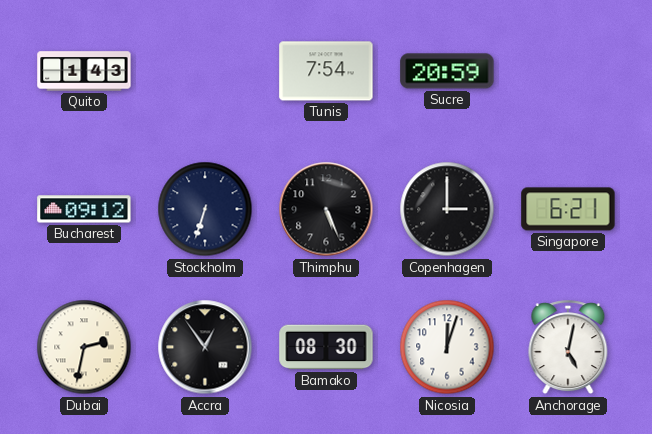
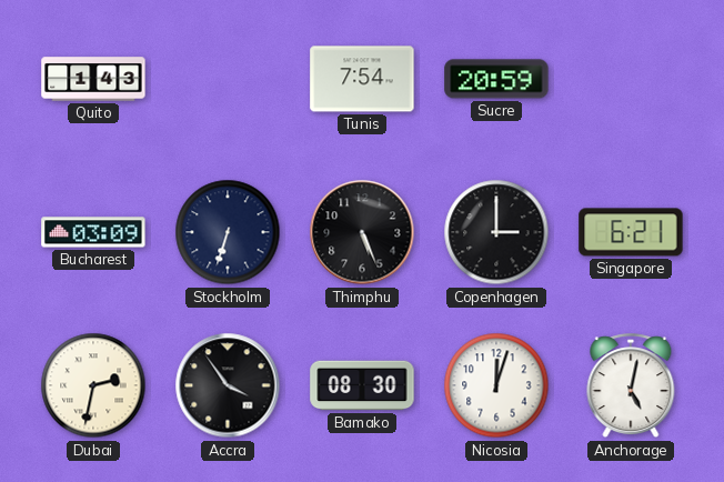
Bucharest: 09:12 -> 03:09 (93, 232)
Accra: 12:54 -> 3:54 (228, 385)
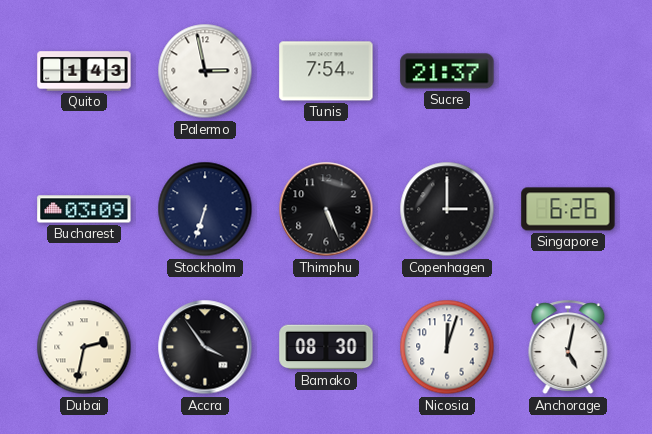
Palermo: none -> 2:58 (205, 71)
Sucre: 20:59 -> 21:37 (447, 71)
Singapore: 6:21 -> 6:26 (568, 209)
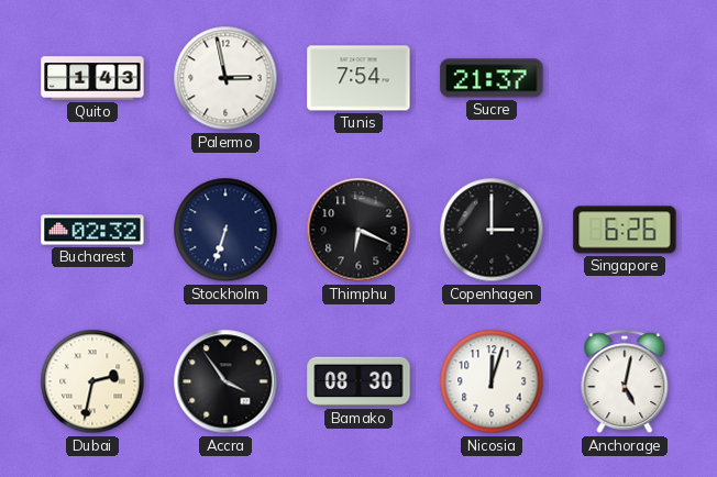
Bucharest: 03:09 -> 02:32 (92, 230)
Thimphu: 5:26 -> 6:19 (358, 230)
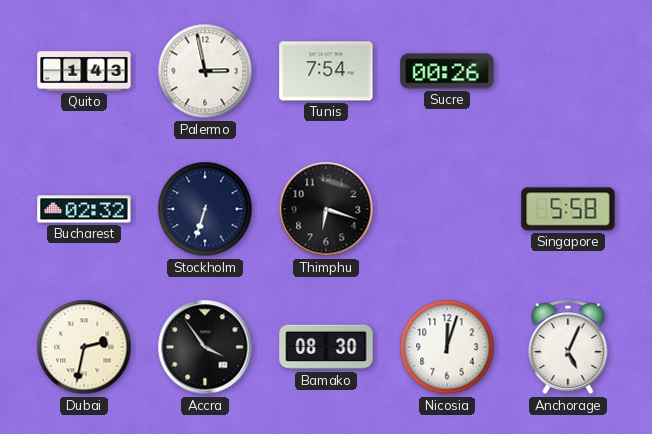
Sucre: 21:37 -> 00:26 (447, 71)
Thimphu: 6:19 -> 6:18 (326, 209)
Copenhagen: 3:00 -> none (492, 230)
Singapore: 6:26 -> 5:58 (568, 209)
Anchorage: 5:02 -> 5:04 (568, 348)
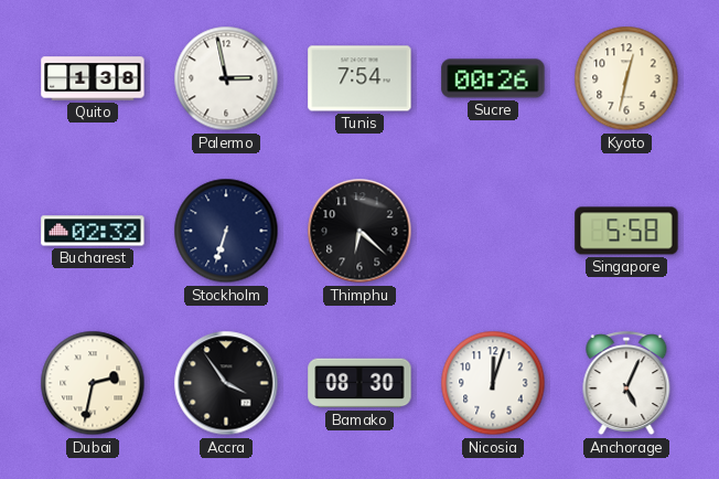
Quito: 1:43 -> 1:38 (93, 78)
Kyoto: none -> 12:32 (626, 78)
Thimphu: 6:18 -> 6:22 (359, 231)
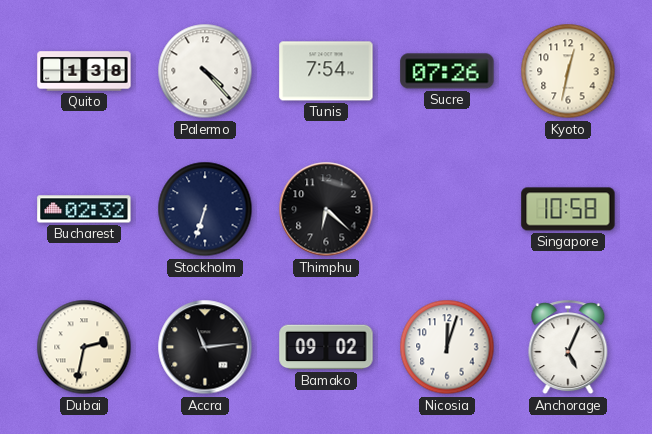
Palermo: 2:58 -> 4:23 (205, 71)
Sucre: 00:26 -> 07:26 (447, 71)
Singapore: 5:58 -> 10:58 (568, 209)
Accra: 3:54 -> 11:14 (205, 347)
Bamako: 08:30 -> 09:02 (326, 347)
